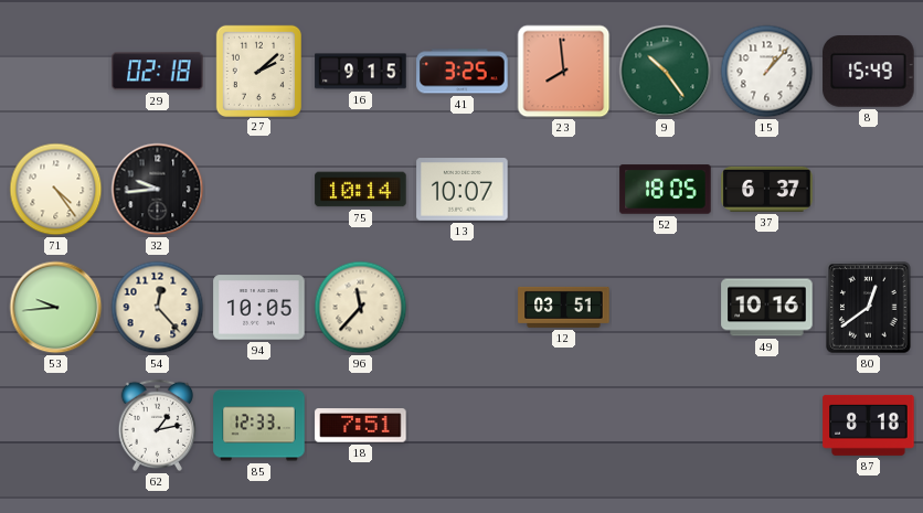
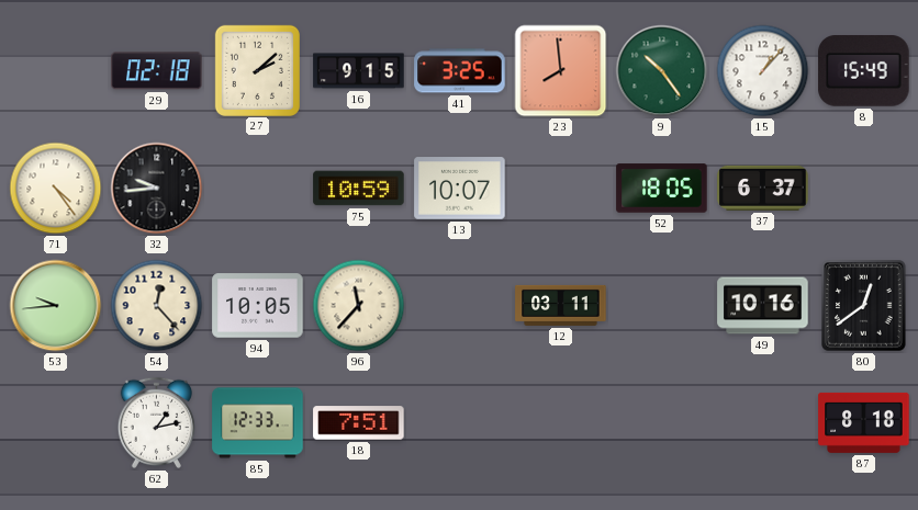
75: 10:14 -> 10:59 (359, 189)
12: 03:51 -> 03:11 (561, 305)
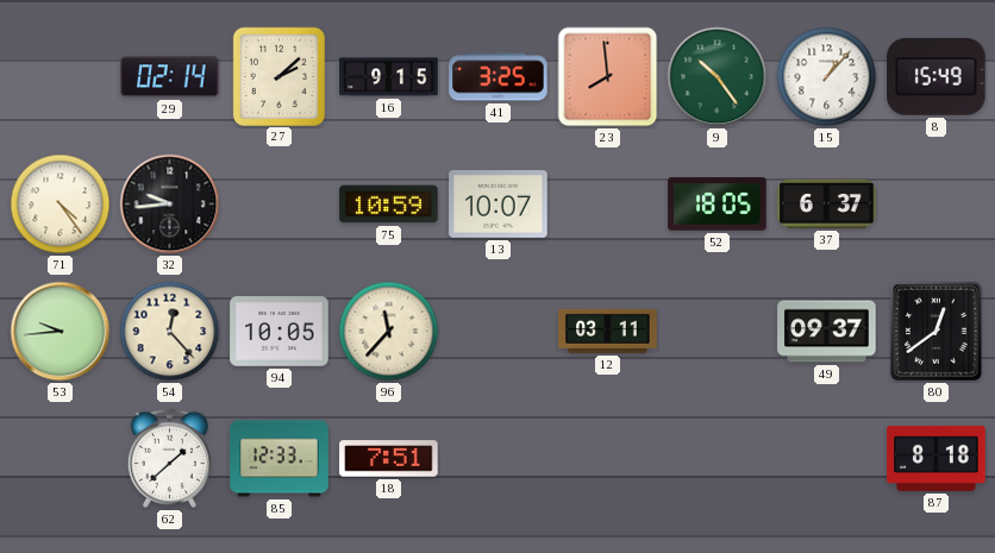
29: 02:18 -> 02:14 (170, 77)
49: 10:16 -> 09:37 (827, 332)
62: 1:13 -> 1:38 (169, 458)
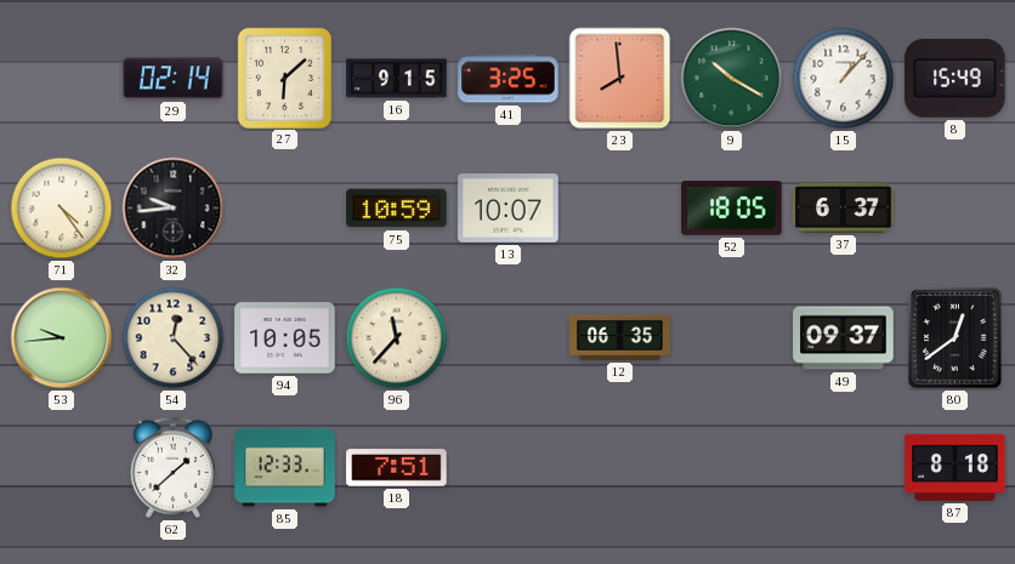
27: 2:08 -> 6:08 (284, 78)
9: 10:24 -> 10:20 (732, 79)
12: 03:11 -> 06:35 (620, 337)
